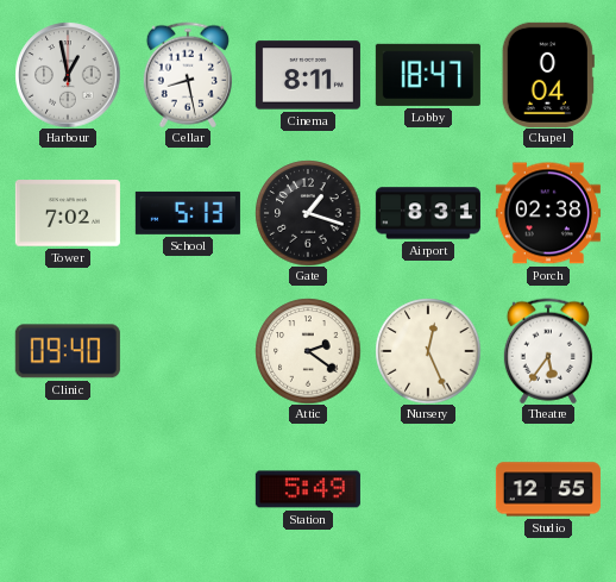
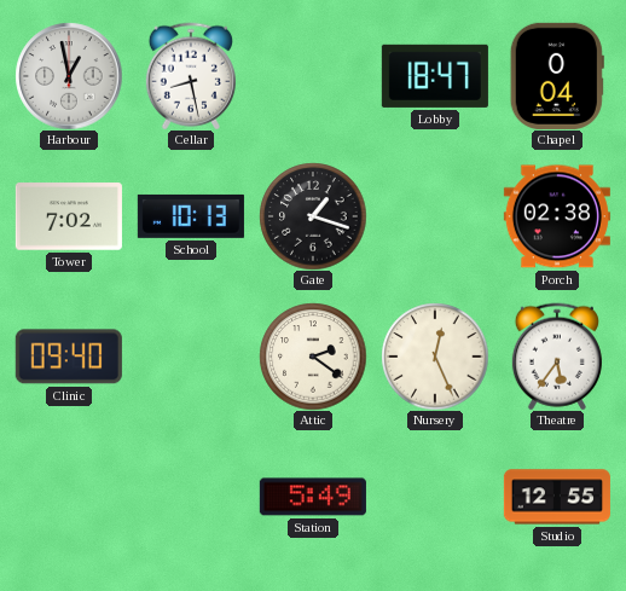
Cinema: 8:11 -> none (308, 75)
School: 5:13 -> 10:13 (191, 216)
Airport: 8:31 -> none (428, 213)
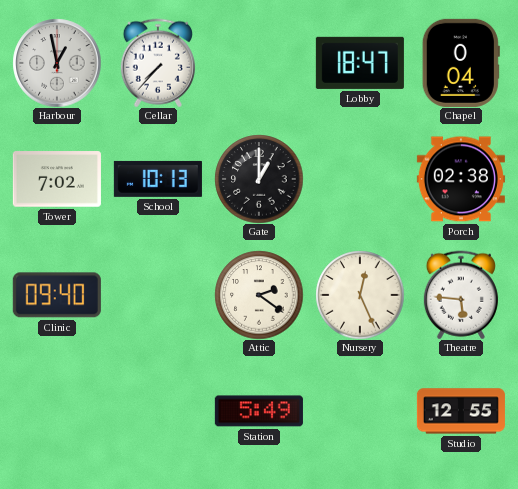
Cellar: 8:28 -> 7:37 (158, 63)
Gate: 1:18 -> 1:00 (259, 179)
Theatre: 5:36 -> 5:46 (461, 295)
